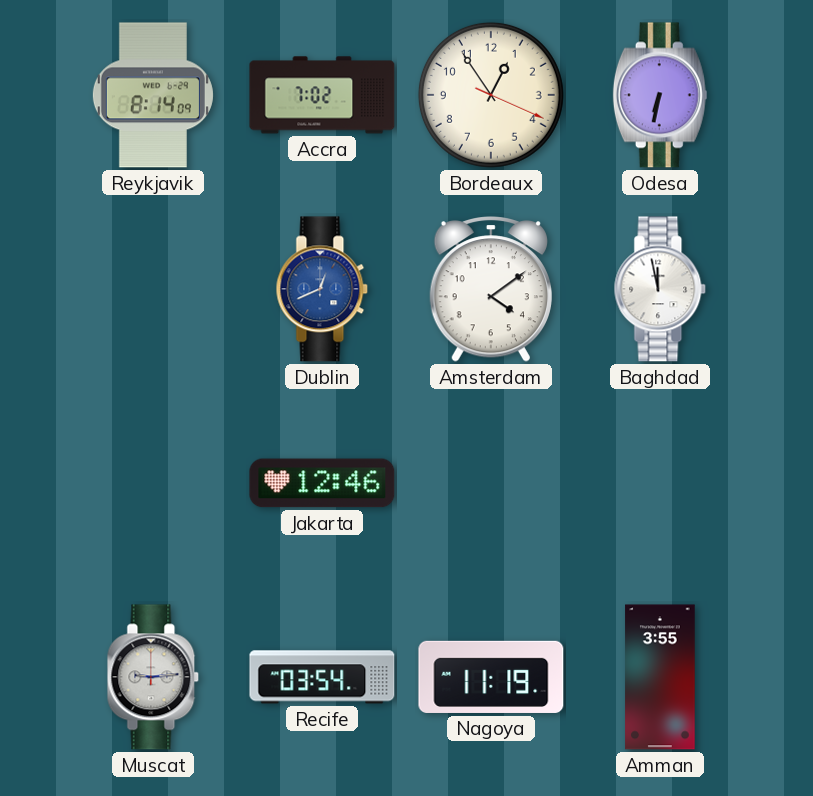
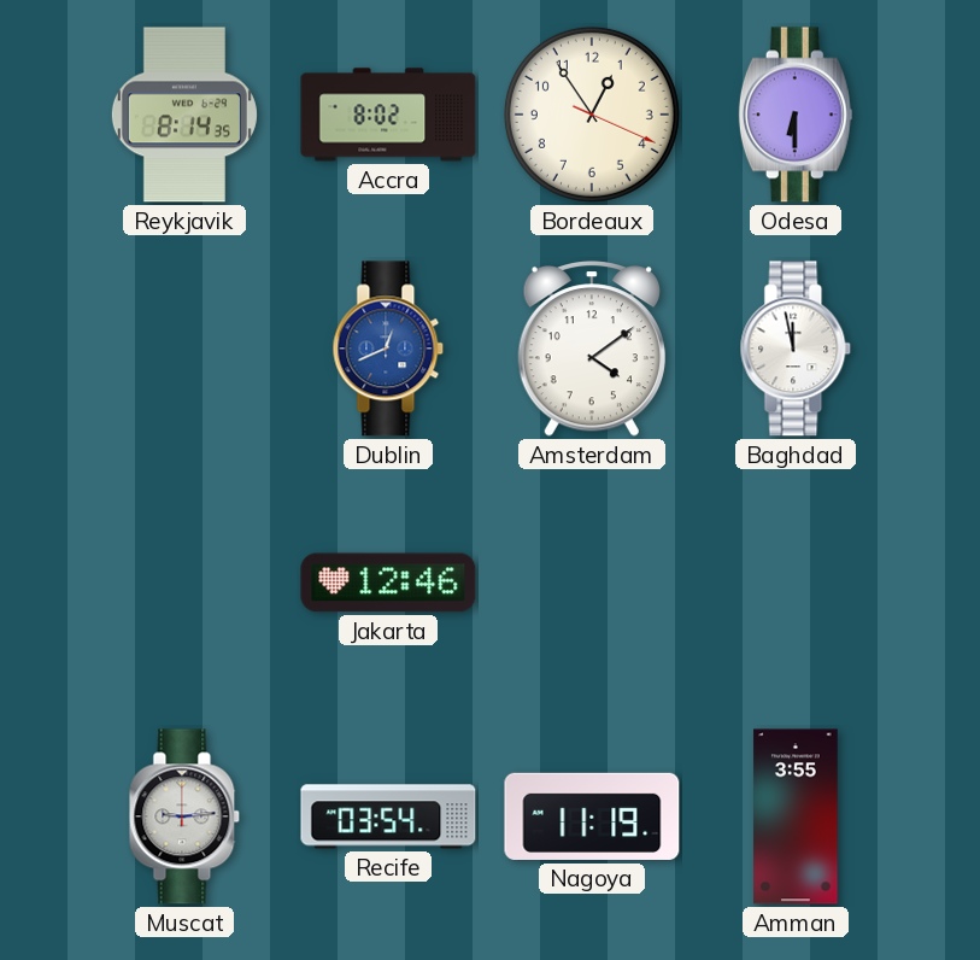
Reykjavik: 8:14:09 -> 8:14:35 (184, 115)
Accra: 7:02 -> 8:02 (388, 115)
Odesa: 6:32 -> 6:30 (796, 115)
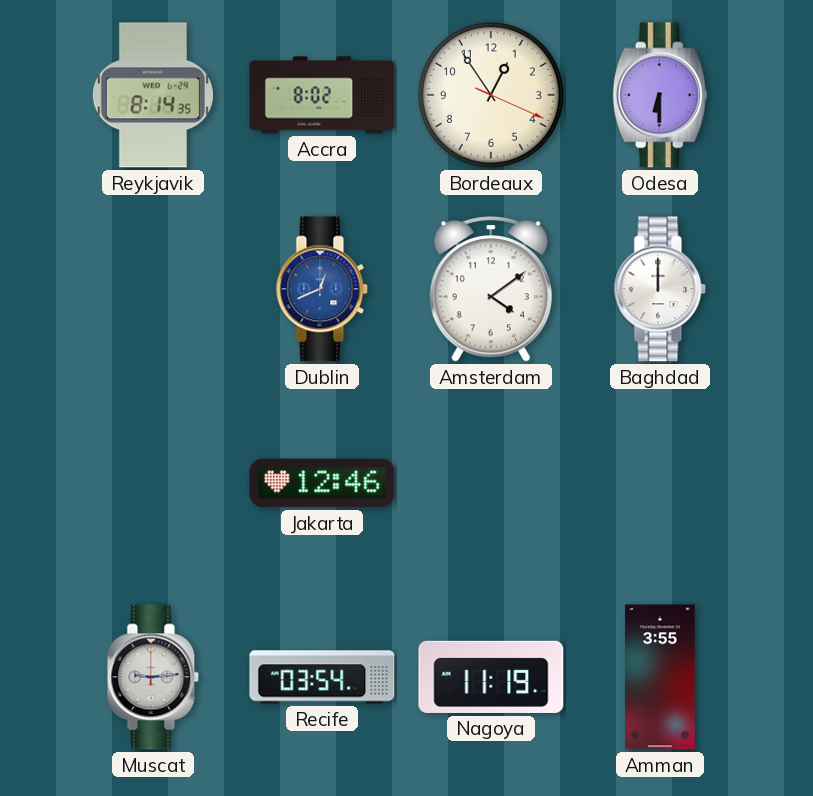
Baghdad: 11:58 -> 12:00 (660, 289)
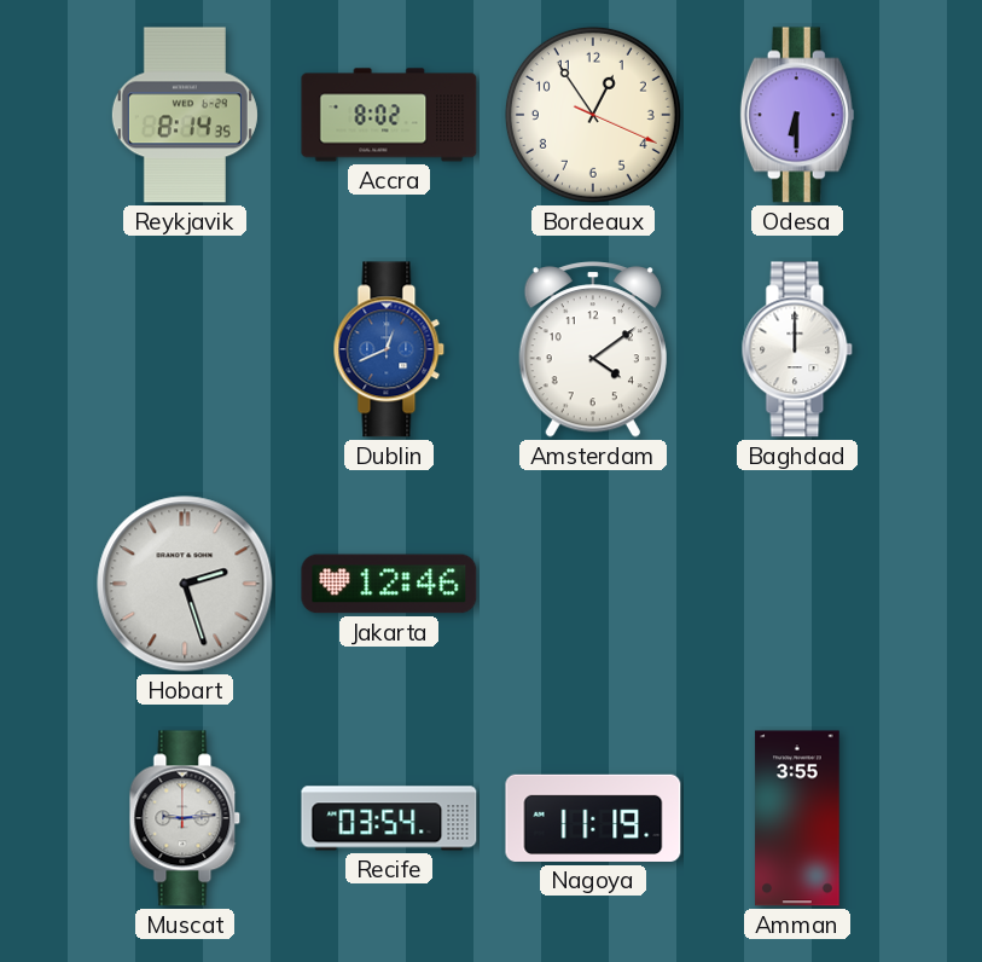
Hobart: none -> 2:27 (185, 584)
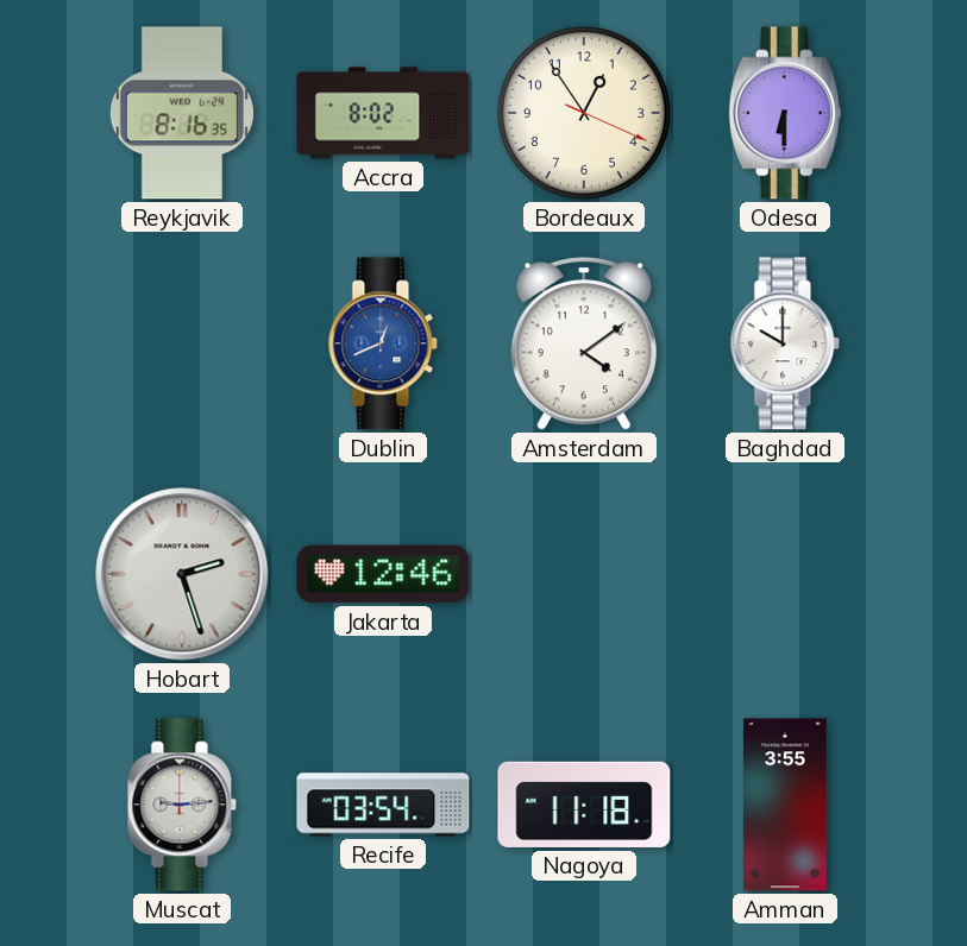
Reykjavik: 8:14 -> 8:16 (182, 113)
Baghdad: 12:00 -> 10:00 (785, 343)
Nagoya: 11:19 -> 11:18 (584, 805)
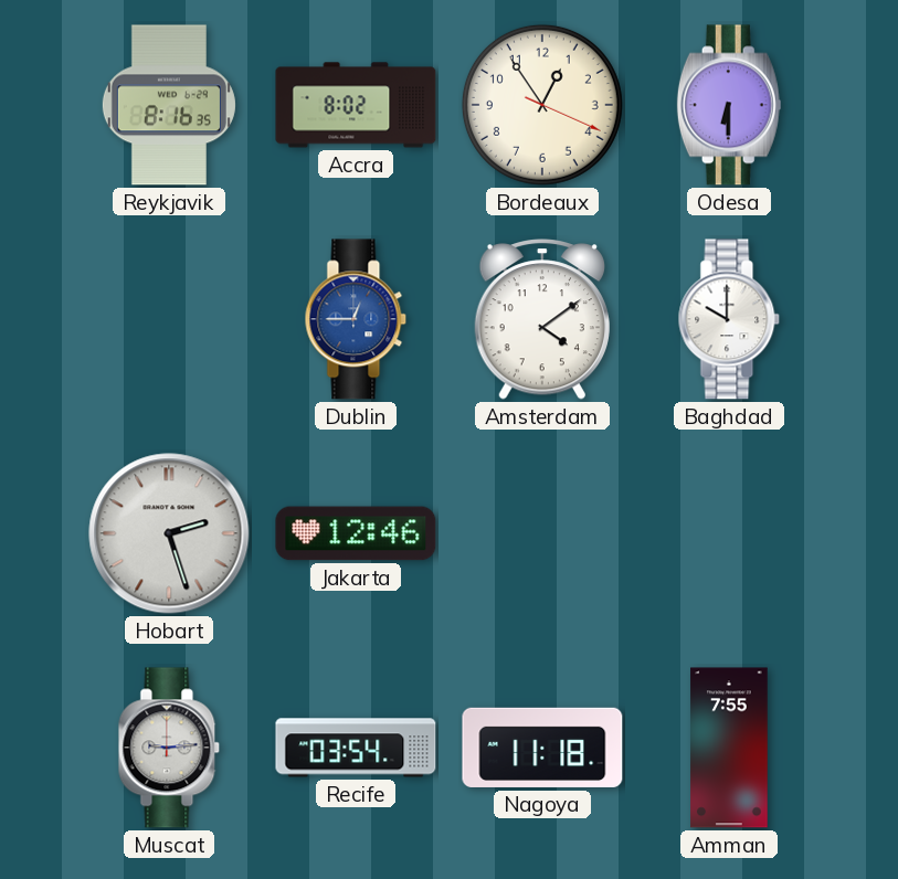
Dublin: 12:41 -> 12:45 (356, 319)
Amman: 3:55 -> 7:55 (729, 748)
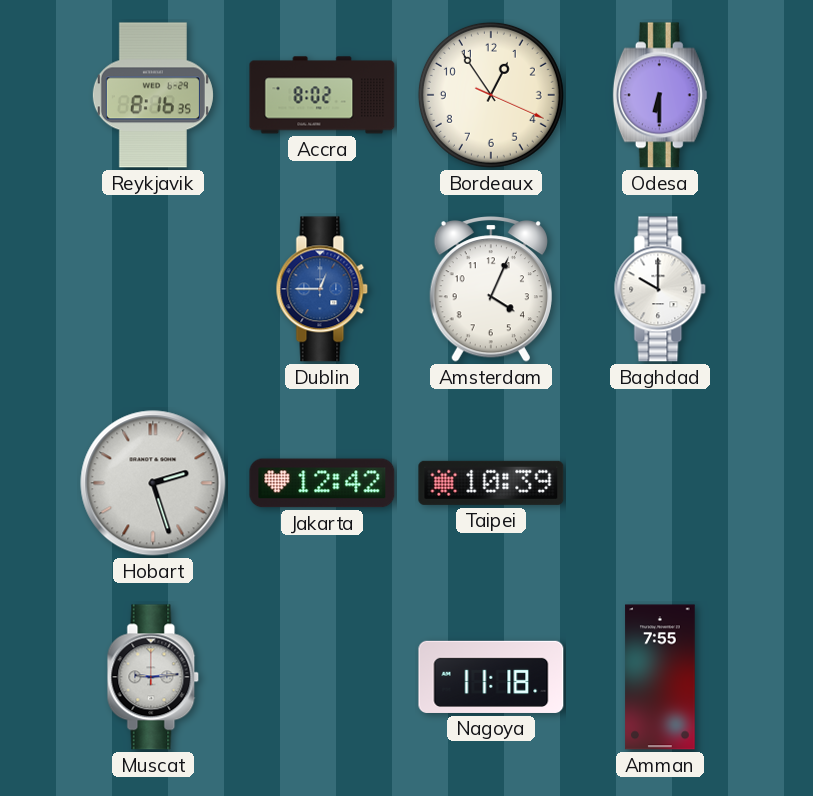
Amsterdam: 4:09 -> 4:04 (490, 289)
Jakarta: 12:46 -> 12:42 (322, 483)
Taipei: none -> 10:39 (491, 483)
Recife: 03:54 -> none (356, 748)
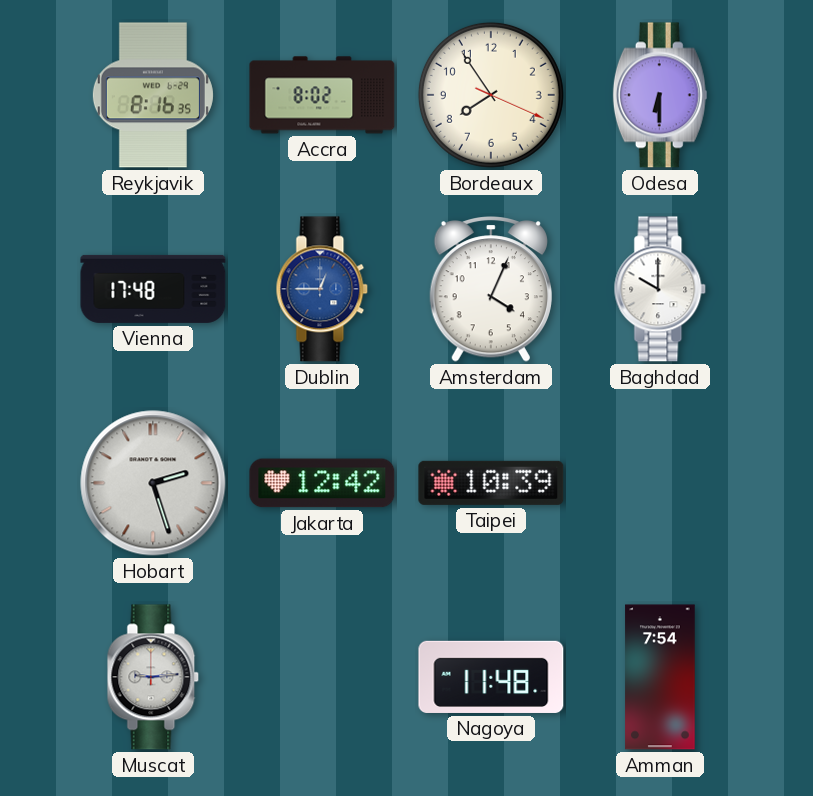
Bordeaux: 12:54 -> 7:54 (491, 95)
Vienna: none -> 17:48 (153, 289)
Nagoya: 11:18 -> 11:48 (491, 677)
Amman: 7:55 -> 7:54 (660, 677)
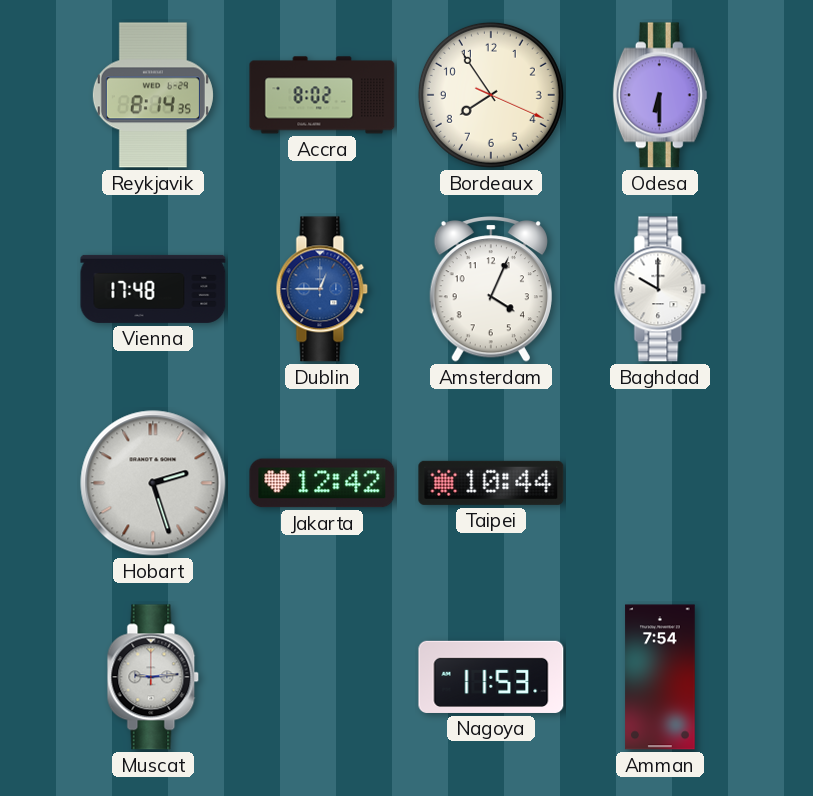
Reykjavik: 8:16 -> 8:14 (153, 95)
Taipei: 10:39 -> 10:44 (491, 483)
Nagoya: 11:48 -> 11:53 (491, 677)
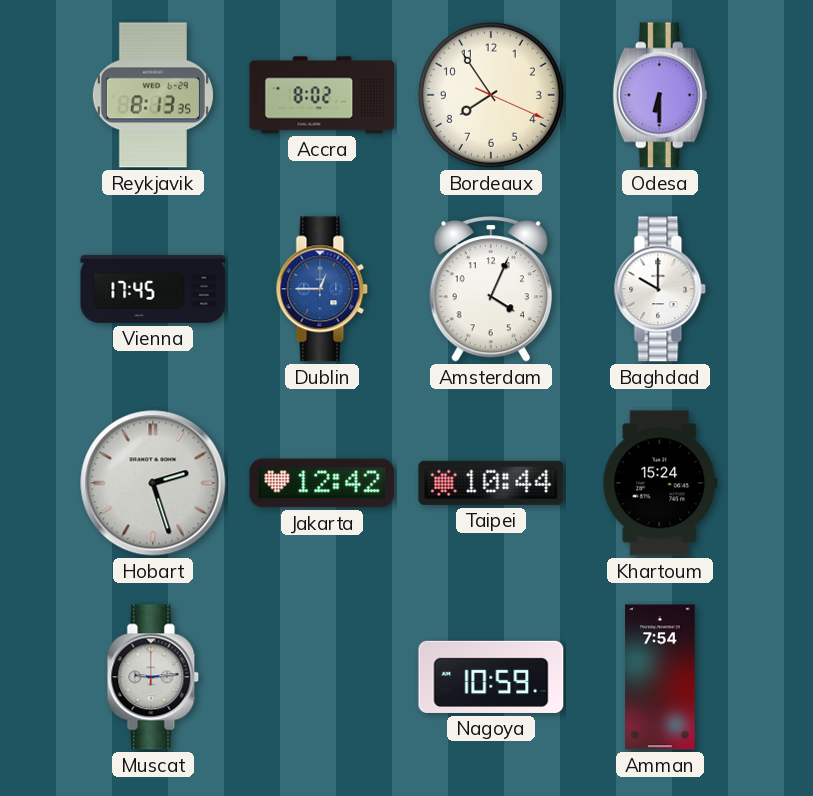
Reykjavik: 8:14 -> 8:13 (153, 95)
Vienna: 17:48 -> 17:45 (153, 289)
Khartoum: none -> 15:24 (660, 483)
Nagoya: 11:53 -> 10:59 (491, 677)
